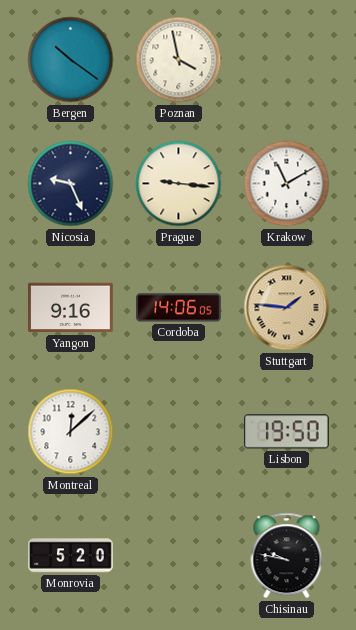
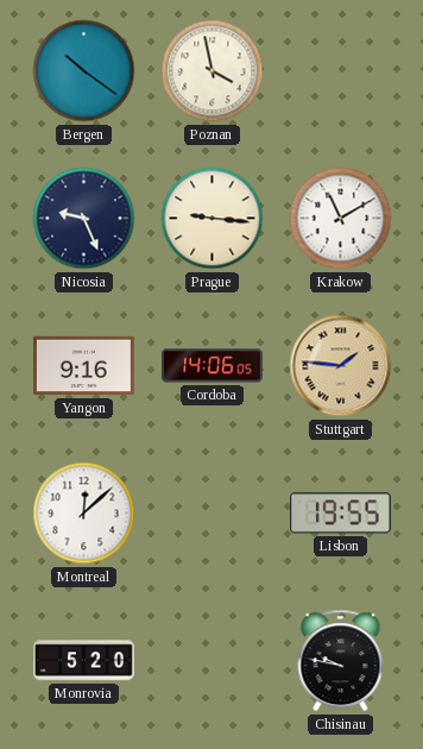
Lisbon: 19:50 -> 19:55 (340, 514)
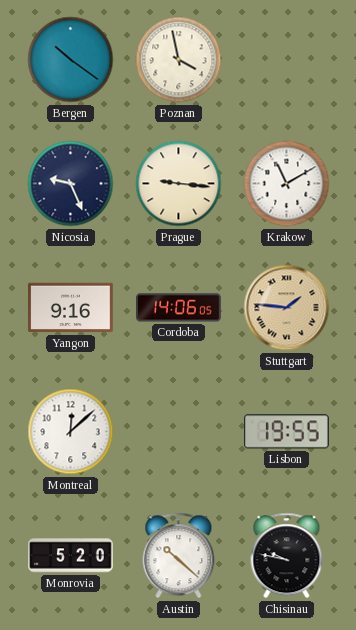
Austin: none -> 10:22 (179, 556)
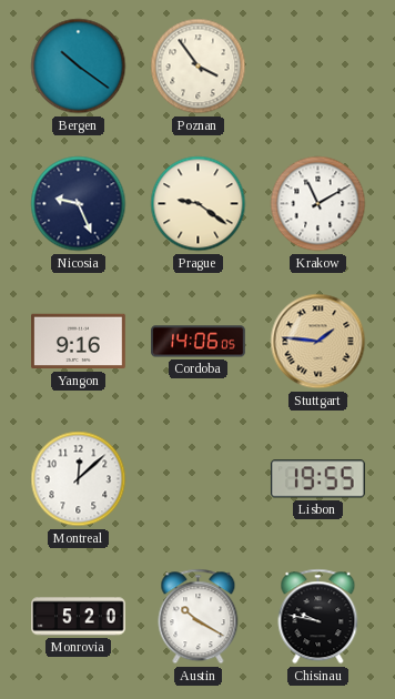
Poznan: 3:58 -> 3:54 (199, 67)
Prague: 9:16 -> 9:21 (199, 204)
Austin: 10:22 -> 10:20 (199, 617)
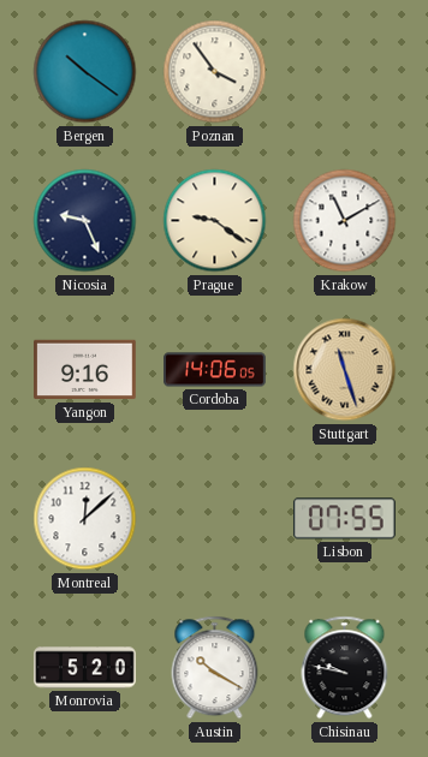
Stuttgart: 1:46 -> 11:27 (345, 370)
Lisbon: 19:55 -> 07:55 (344, 519)
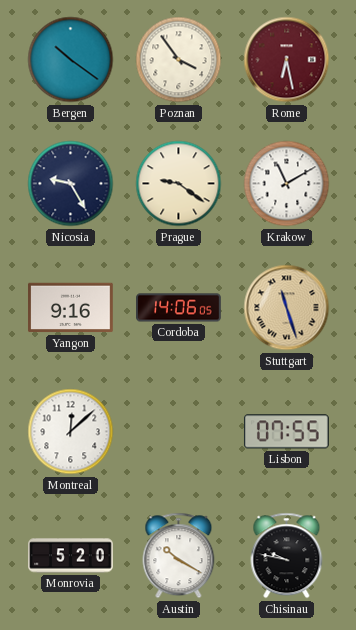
Rome: none -> 6:28 (287, 60)
Nicosia: 9:26 -> 9:25 (71, 184)
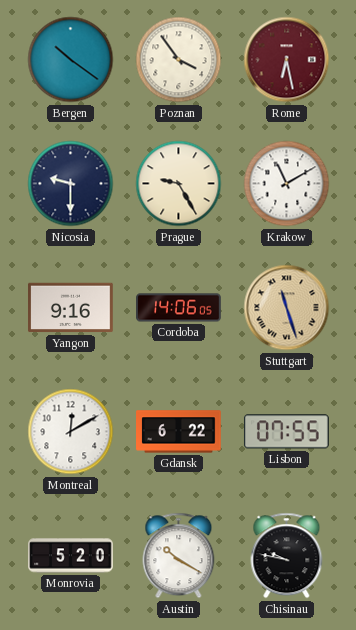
Nicosia: 9:25 -> 9:30 (71, 184)
Prague: 9:21 -> 9:25 (179, 184)
Montreal: 12:08 -> 12:10 (71, 432)
Gdansk: none -> 6:22 (179, 432)
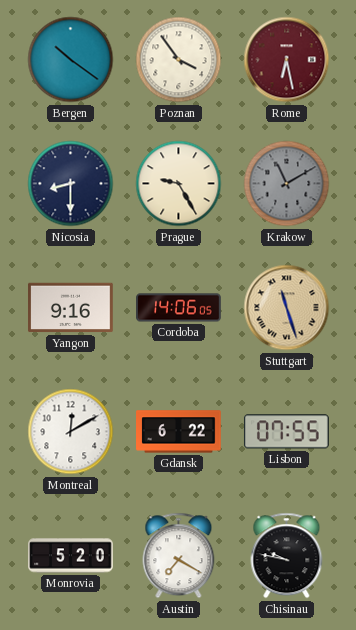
Nicosia: 9:30 -> 8:30 (71, 184)
Krakow dial: white -> grey (287, 184)
Austin: 10:20 -> 7:20 (179, 556)
